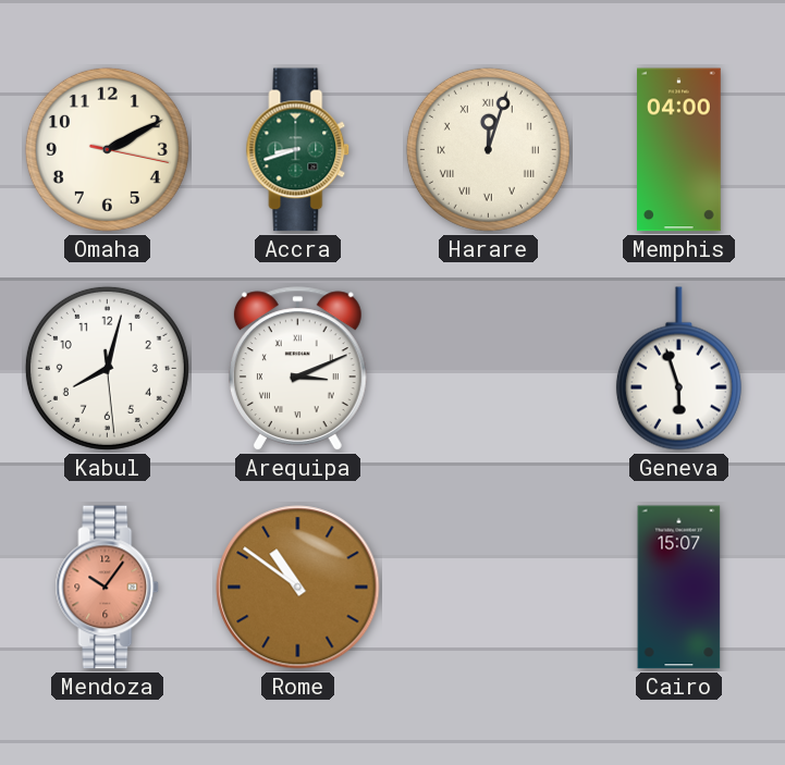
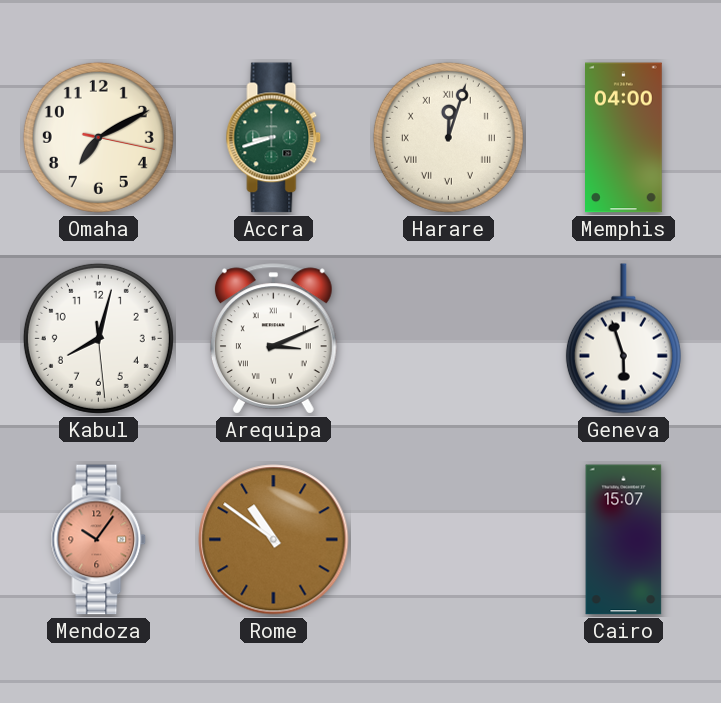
Omaha: 2:10 -> 7:10 (98, 137)
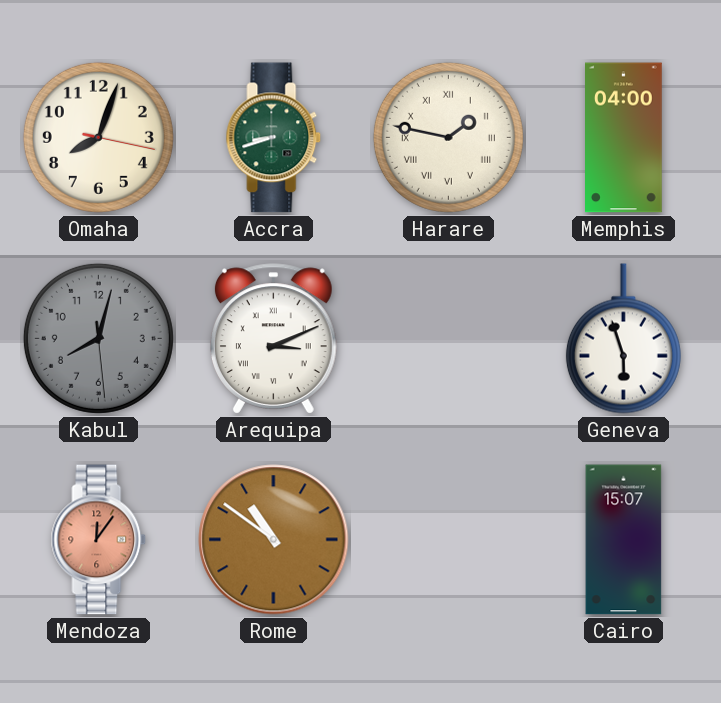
Omaha: 7:10 -> 8:03 (98, 137)
Harare: 12:03 -> 1:47 (448, 137)
Kabul dial: white -> grey (98, 338)
Mendoza: 10:06 -> 12:06 (99, 540)
